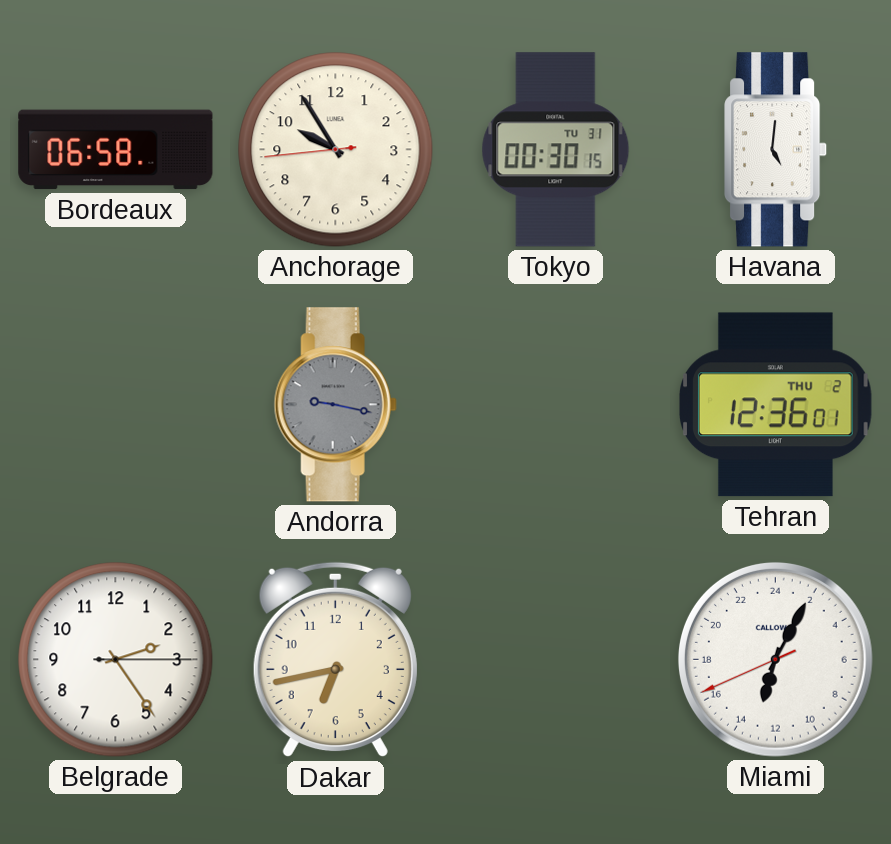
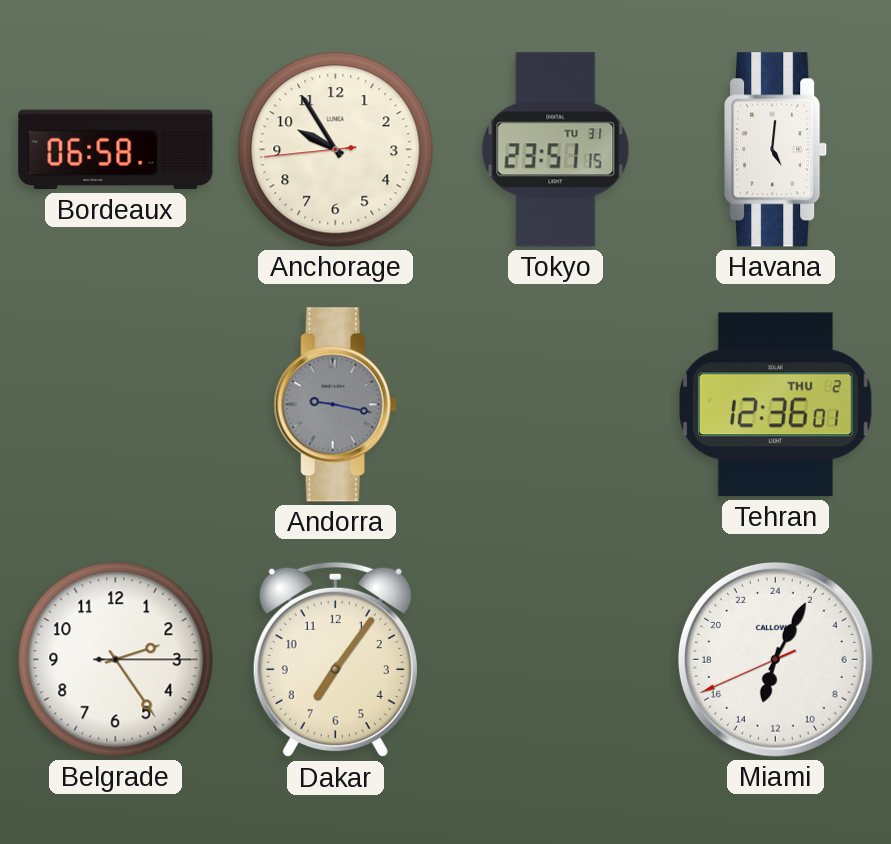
Tokyo: 00:30 -> 23:51 (556, 150)
Dakar: 6:43 -> 7:06 (335, 660)
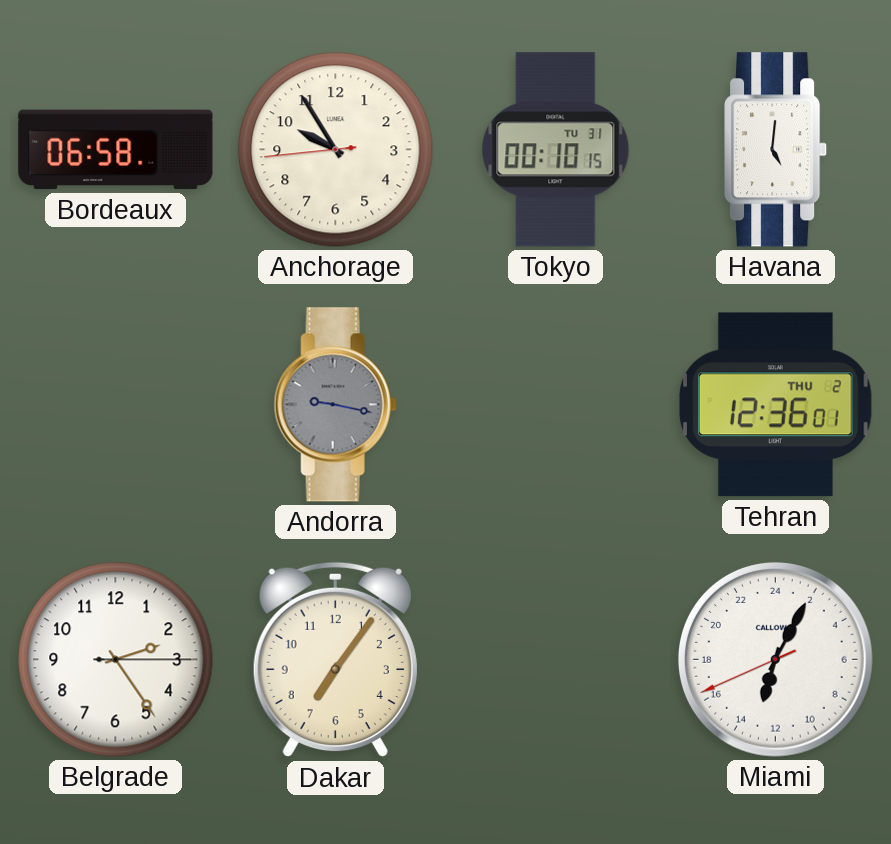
Tokyo: 23:51 -> 00:10 (556, 150)
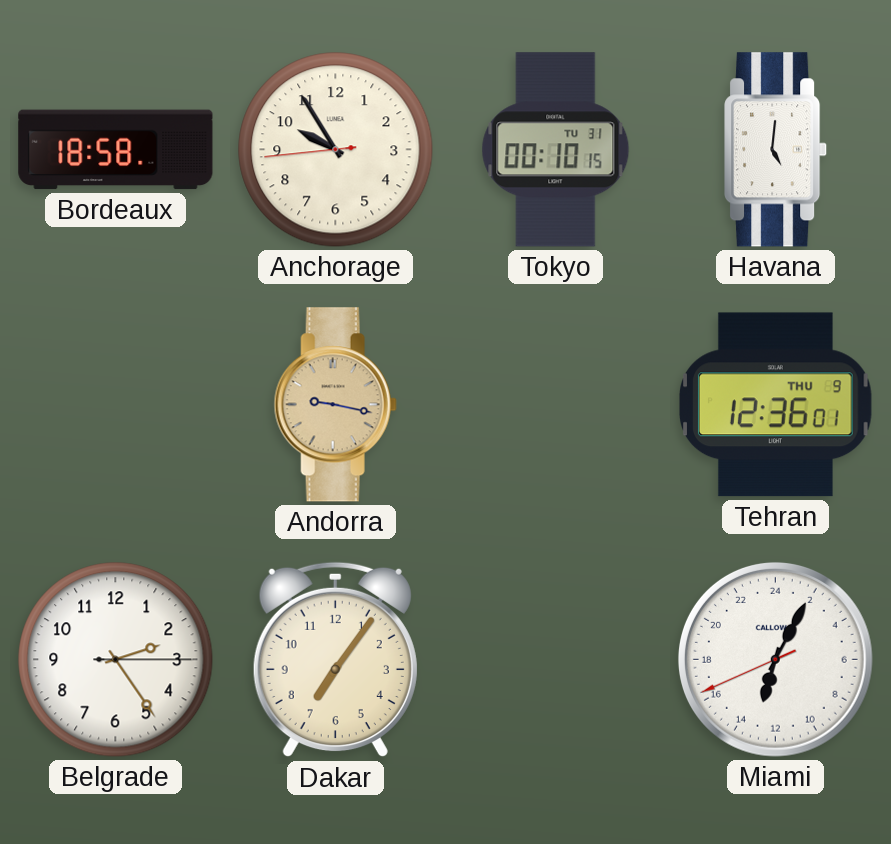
Bordeaux: 06:58 -> 18:58 (116, 150)
Andorra dial: grey -> champagne (335, 405)
Tehran date: THU 2 -> THU 9 (776, 405)
